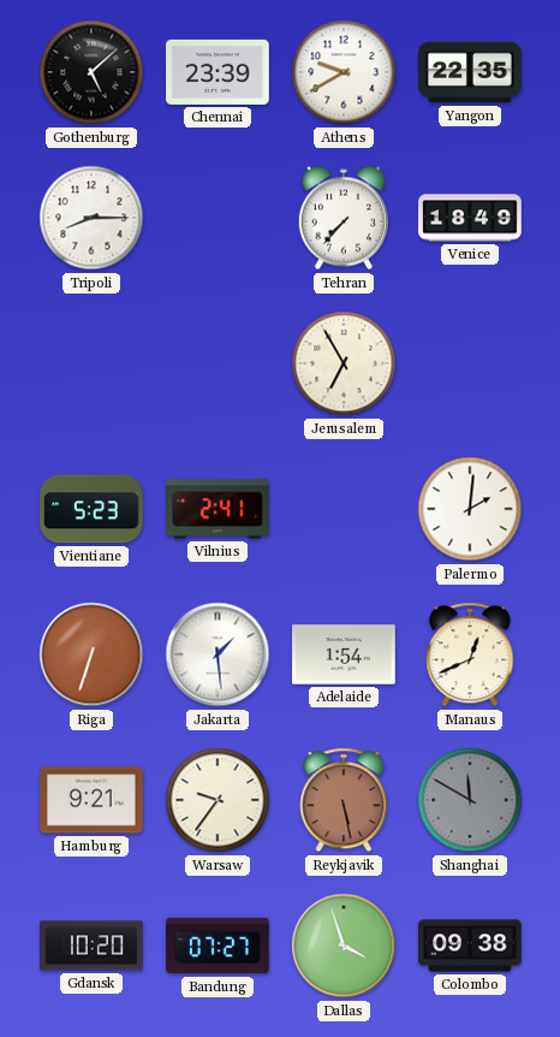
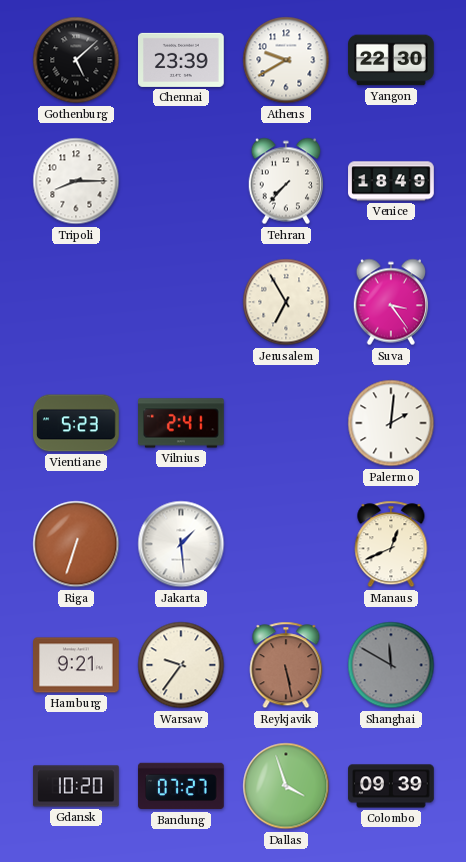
Yangon: 22:35 -> 22:30 (391, 60)
Suva: none -> 3:24 (390, 302)
Adelaide: 1:54 -> none (344, 654)
Colombo: 09:38 -> 09:39 (391, 786)
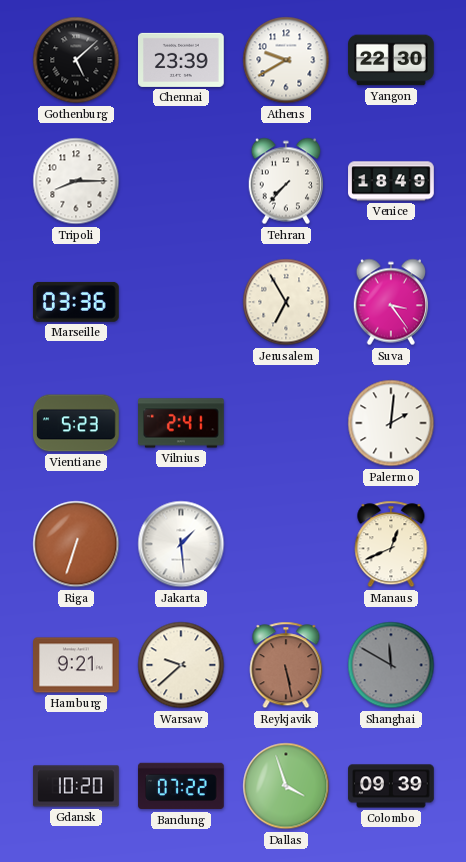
Marseille: none -> 03:36 (76, 302)
Warsaw: 9:36 -> 9:38 (181, 665)
Bandung: 07:27 -> 07:22 (181, 786)
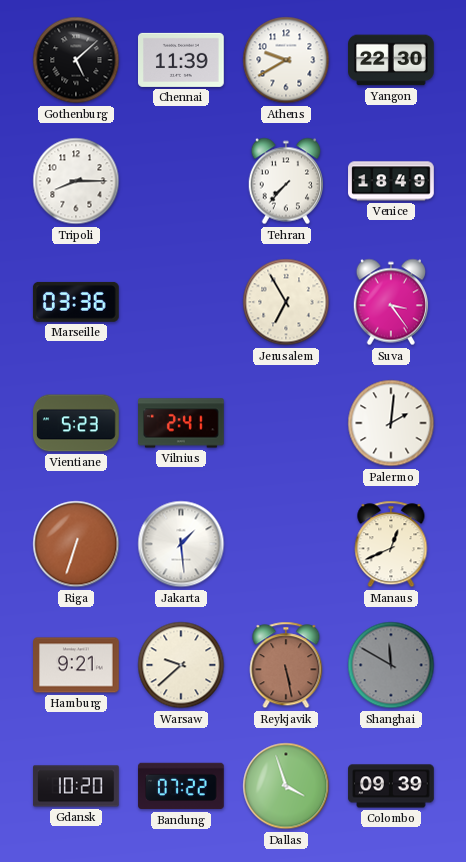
Chennai: 23:39 -> 11:39 (181, 60)
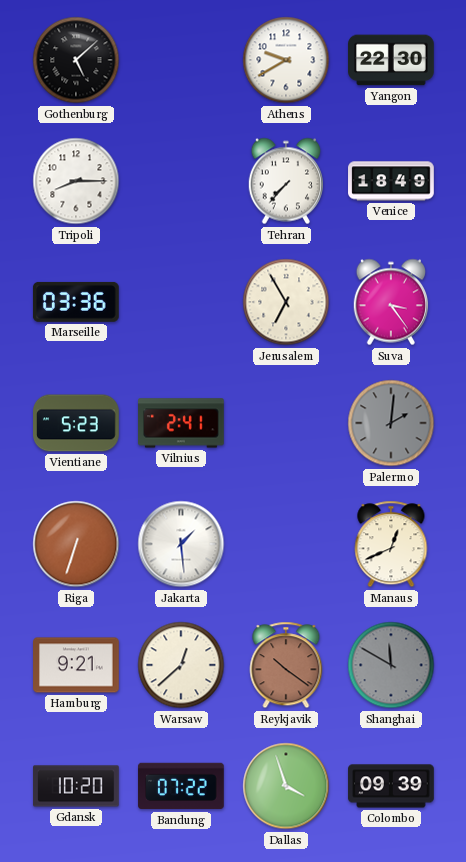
Chennai: 11:39 -> none (181, 60)
Palermo dial: white -> grey (391, 423)
Warsaw: 9:38 -> 12:38 (181, 665)
Reykjavik: 5:28 -> 10:21 (286, 665)
